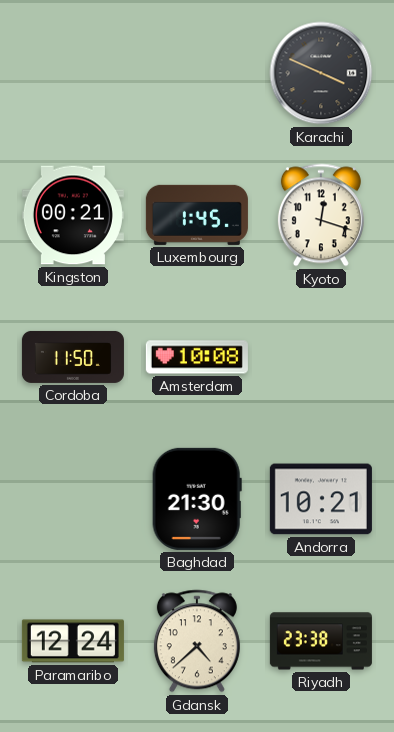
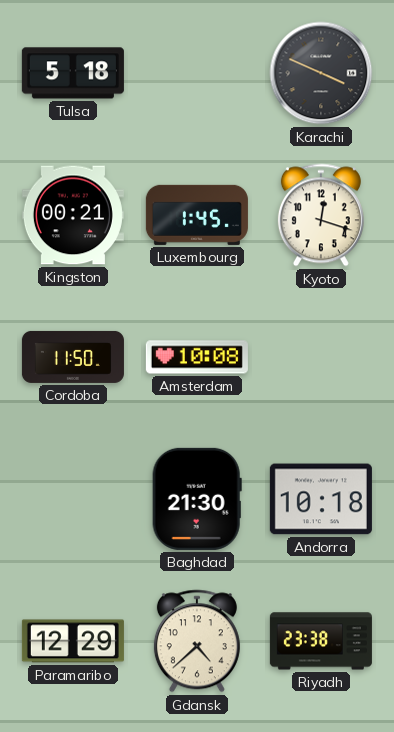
Tulsa: none -> 5:18 (73, 73)
Andorra: 10:21 -> 10:18 (321, 499)
Paramaribo: 12:24 -> 12:29 (73, 641)
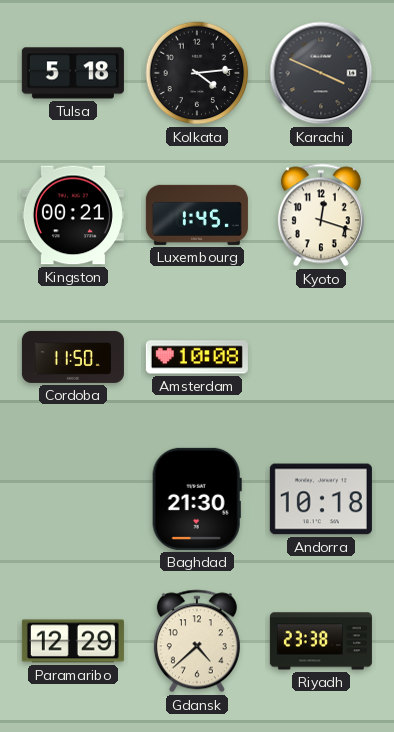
Kolkata: none -> 4:14 (197, 73)
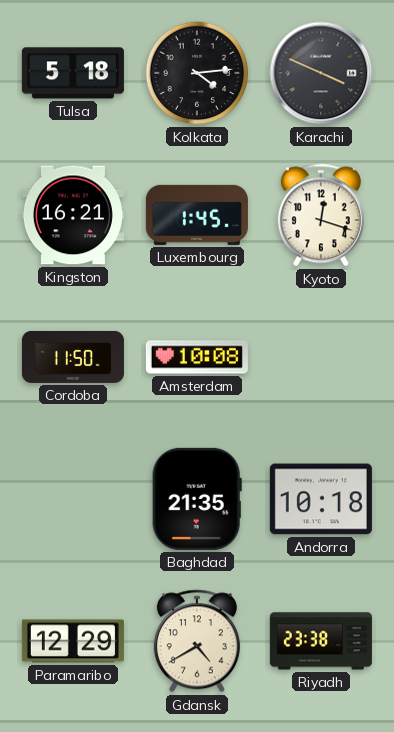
Kingston: 00:21 -> 16:21 (73, 215)
Baghdad: 21:30 -> 21:35 (197, 499)
Gdansk: 4:38 -> 4:40 (197, 641)
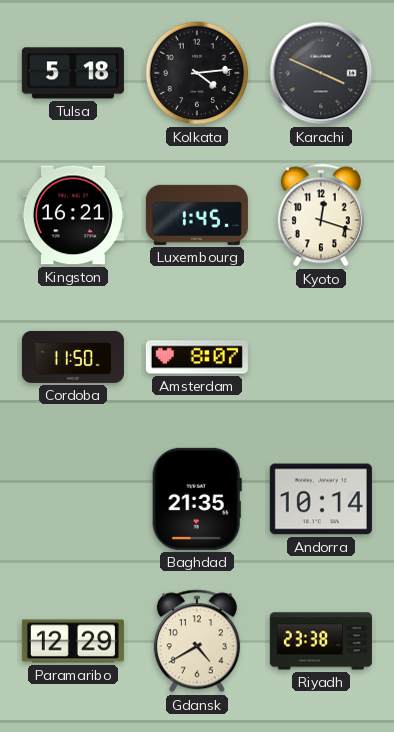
Amsterdam: 10:08 -> 8:07 (197, 357)
Andorra: 10:18 -> 10:14 (321, 499)
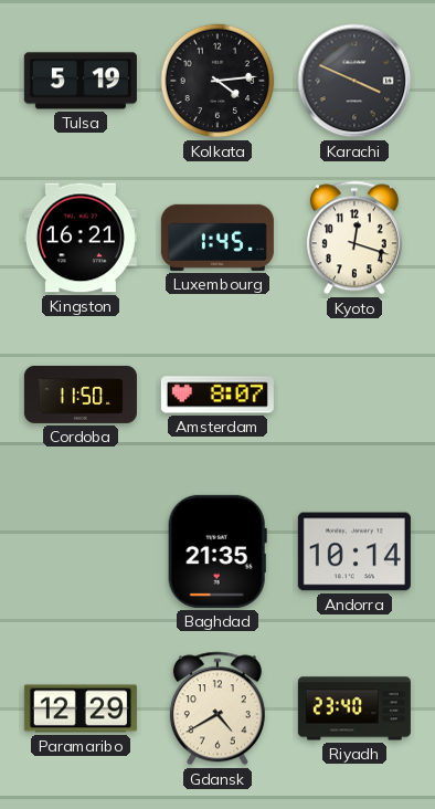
Tulsa: 5:18 -> 5:19 (81, 81)
Riyadh: 23:38 -> 23:40 (354, 708)
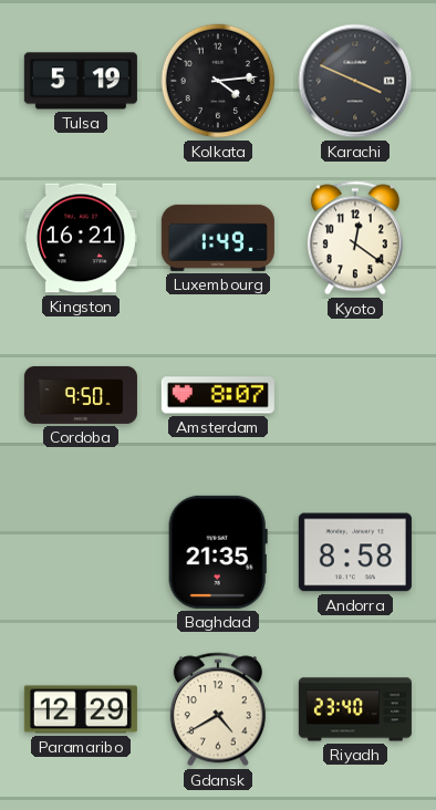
Luxembourg: 1:45 -> 1:49 (218, 238)
Kyoto: 12:18 -> 12:21 (355, 238)
Cordoba: 11:50 -> 9:50 (81, 395)
Andorra: 10:14 -> 8:58 (355, 552)
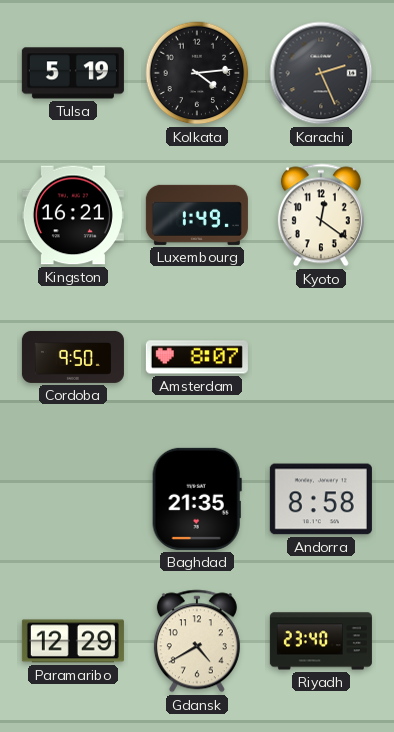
Karachi: 3:49 -> 2:26 (321, 73)
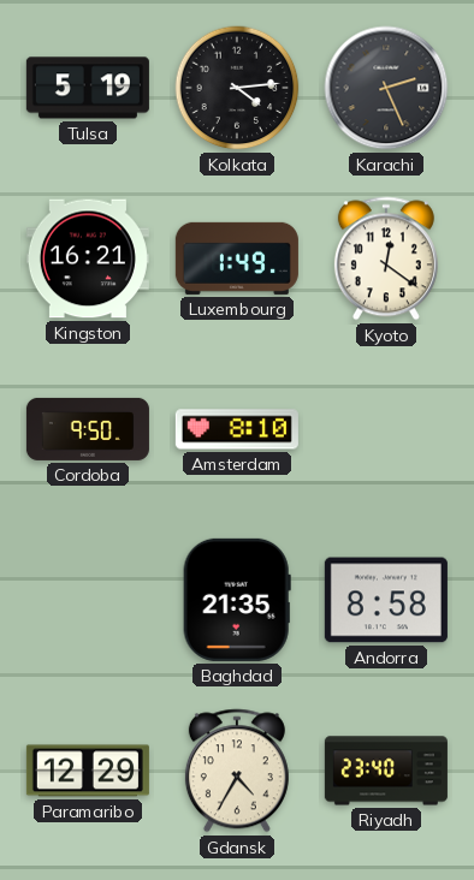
Amsterdam: 8:07 -> 8:10 (237, 429)
Gdansk: 4:40 -> 4:35 (237, 771)
